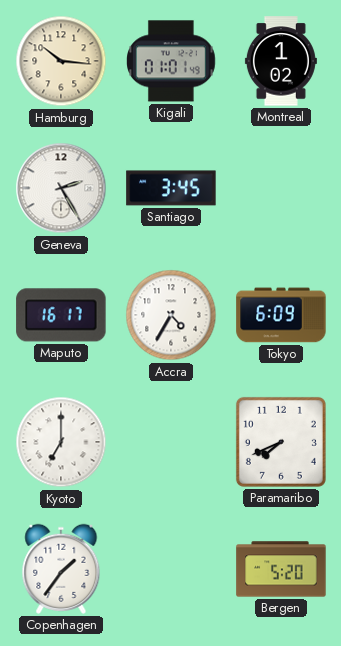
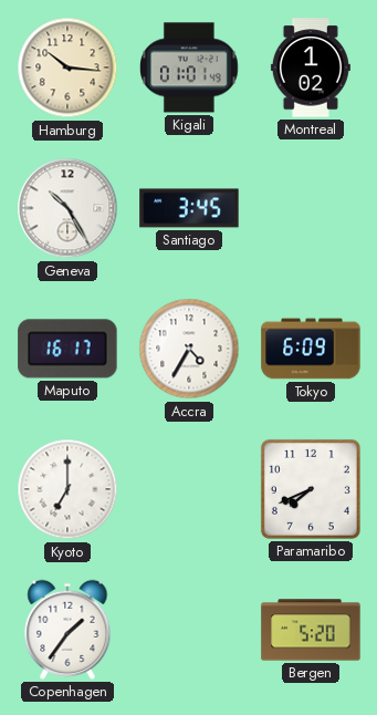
Geneva: 2:25 -> 10:25 (67, 208)
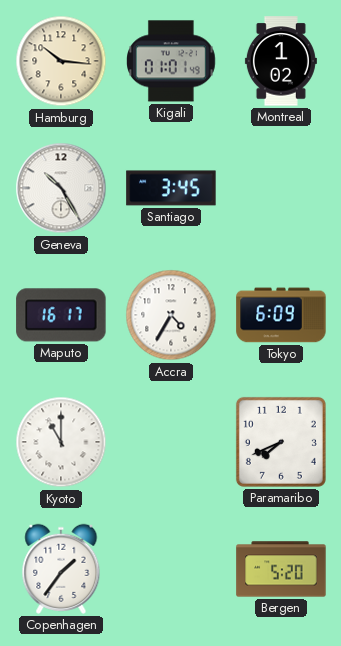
Kyoto: 7:00 -> 11:00 (61, 442)
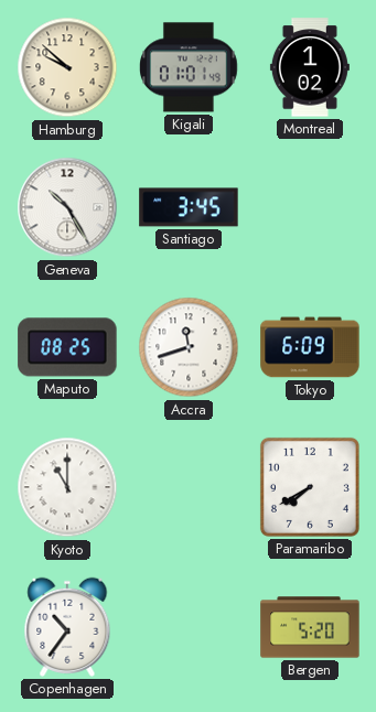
Hamburg: 10:16 -> 9:52 (67, 67)
Maputo: 16:17 -> 08:25 (67, 347)
Accra: 4:35 -> 11:42 (189, 347)
Paramaribo: 7:41 -> 7:40 (310, 487)
Copenhagen: 1:36 -> 10:36 (67, 627)
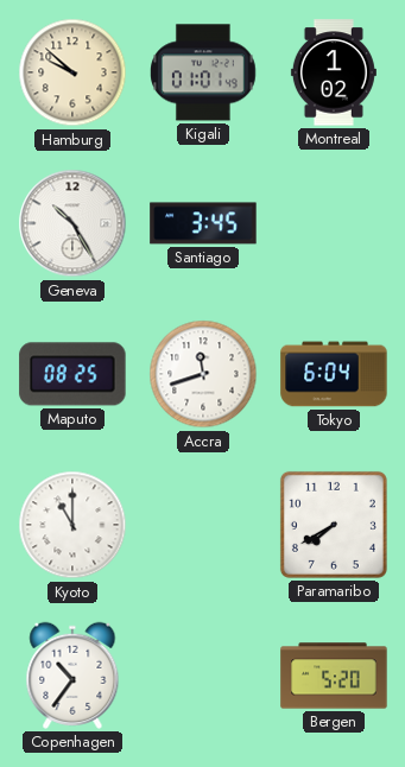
Tokyo: 6:09 -> 6:04 (334, 374)
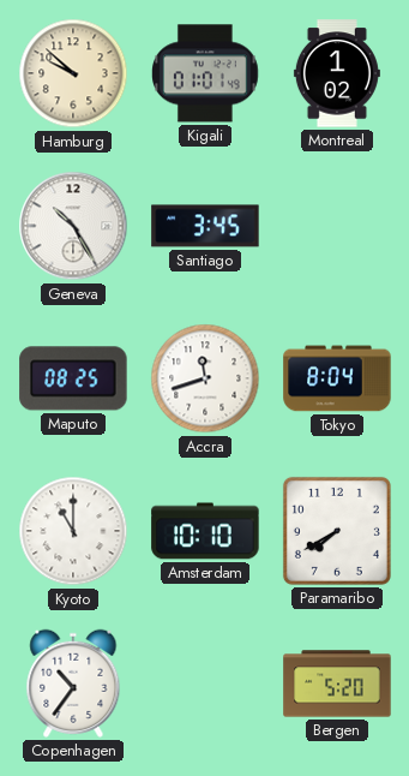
Tokyo: 6:04 -> 8:04 (337, 378)
Amsterdam: none -> 10:10 (205, 531)
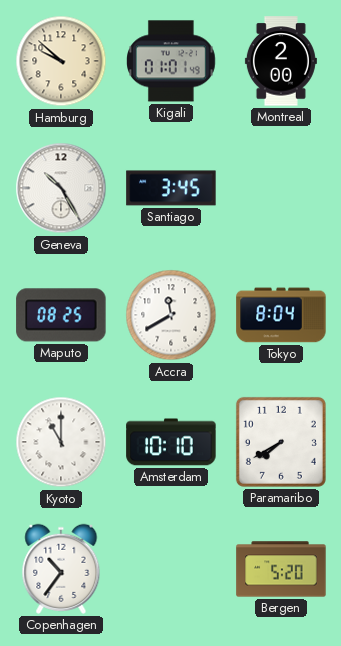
Montreal: 1:02 -> 2:00 (281, 61)
Accra: 11:42 -> 11:40 (171, 315)
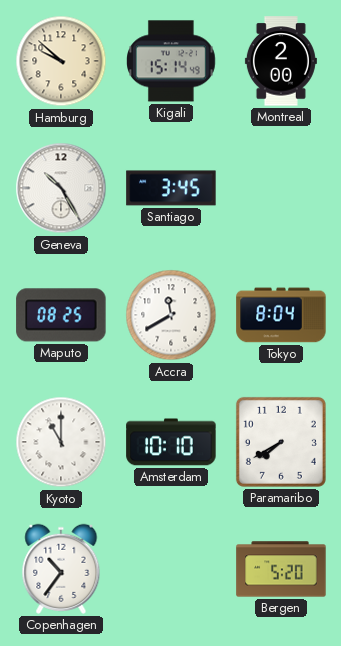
Kigali: 01:01 -> 15:14 (172, 61)
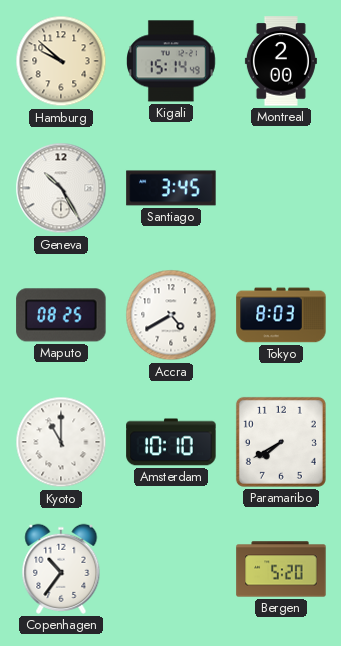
Accra: 11:40 -> 4:40 (171, 315)
Tokyo: 8:04 -> 8:03 (281, 315)
